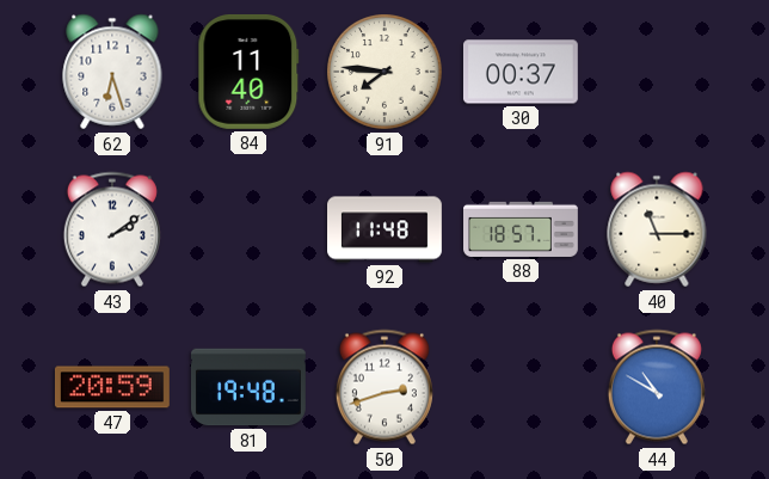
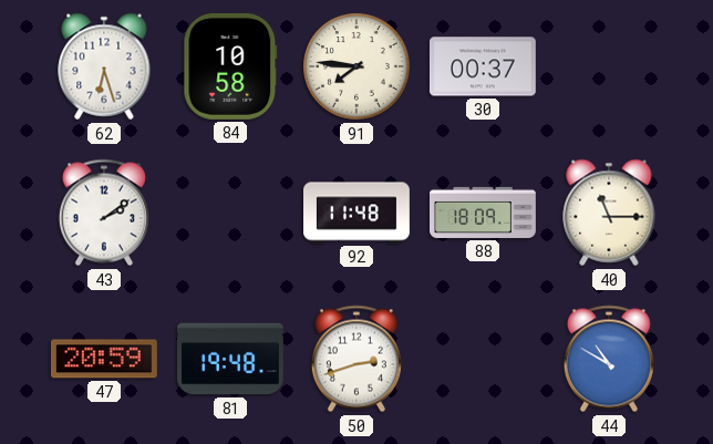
84: 11:40 -> 10:58 (230, 66)
88: 18:57 -> 18:09 (484, 213)
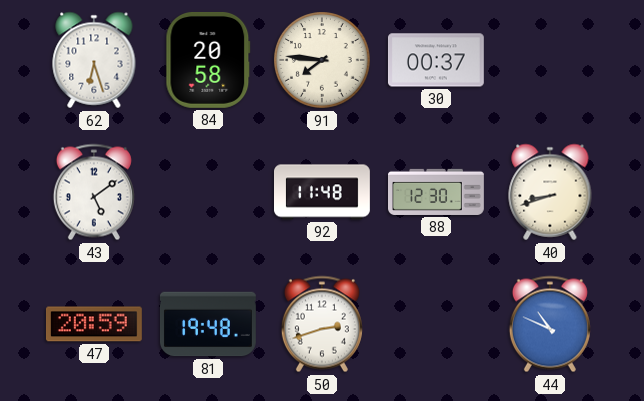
84: 10:58 -> 20:58 (208, 60)
43: 2:09 -> 5:09 (94, 192)
88: 18:09 -> 12:30 (437, 192)
40: 11:15 -> 8:42 (550, 192)
44: 10:50 -> 10:49 (550, 324)
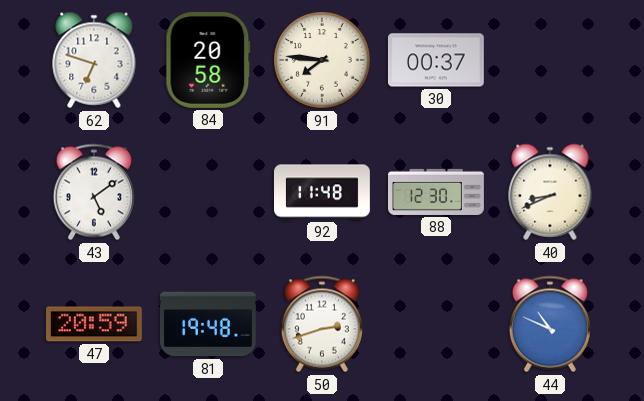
62: 6:27 -> 6:48 (94, 60)
40: 8:42 -> 8:41 (550, 192)
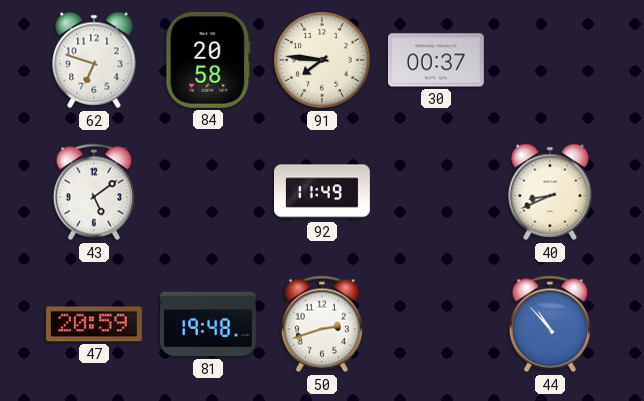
92: 11:48 -> 11:49 (323, 192)
88: 12:30 -> none (437, 192)
44: 10:49 -> 10:53 (550, 324)
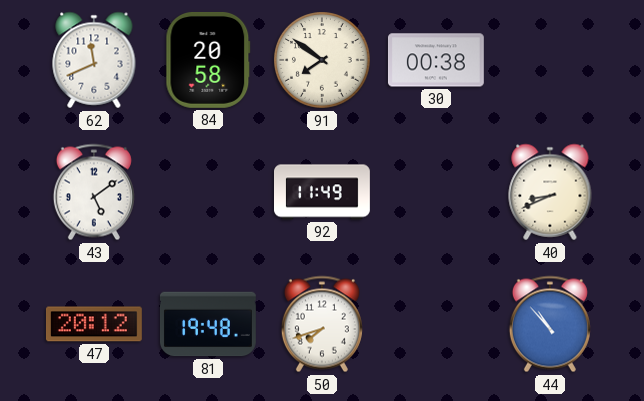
62: 6:48 -> 11:41 (94, 60)
91: 7:46 -> 7:51 (323, 61)
30: 00:37 -> 00:38 (436, 60)
47: 20:59 -> 20:12 (94, 324)
50: 2:42 -> 7:42 (322, 324)
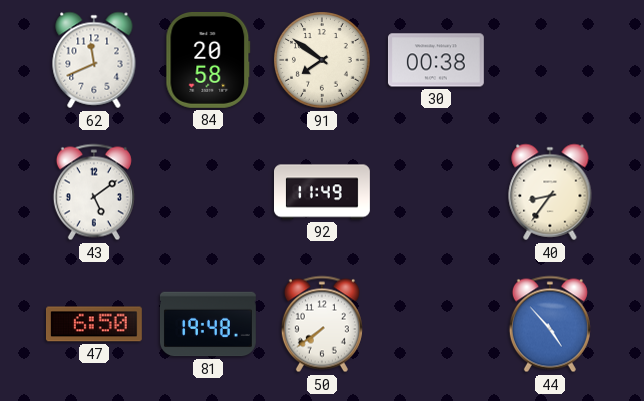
40: 8:41 -> 8:36 (550, 192)
47: 20:12 -> 6:50 (94, 324)
50: 7:42 -> 7:39 (322, 324)
44: 10:53 -> 4:53 (550, 324)
